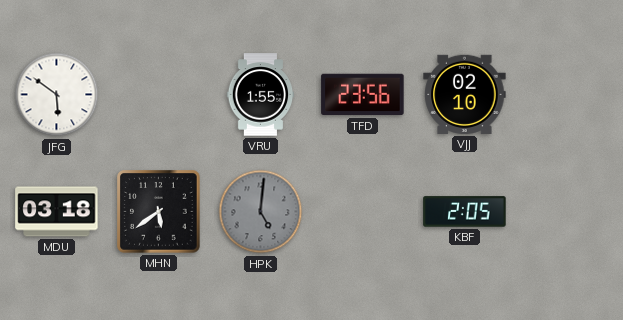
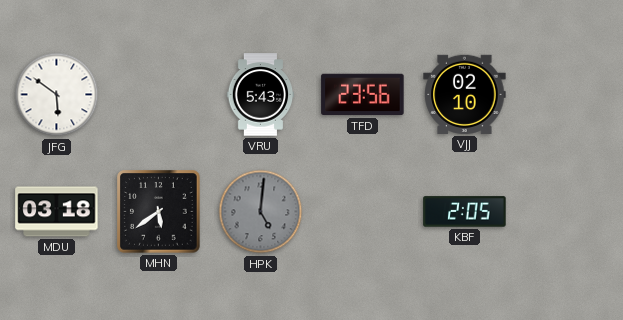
VRU: 1:55 -> 5:43 (261, 95)
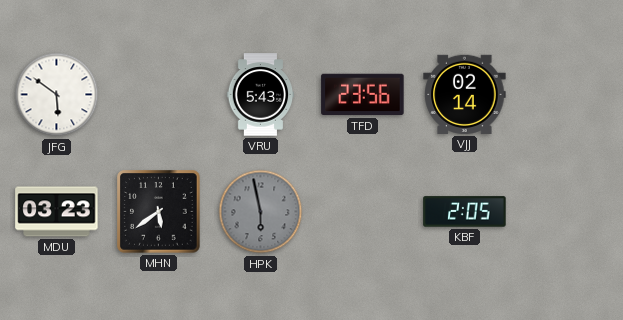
VJJ: 02:10 -> 02:14 (465, 94)
MDU: 03:18 -> 03:23 (57, 212)
HPK: 5:01 -> 5:58 (261, 212)
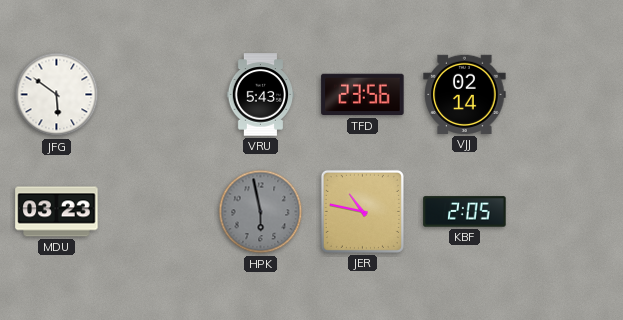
MHN: 5:39 -> none (159, 212)
JER: none -> 10:47 (362, 211)
